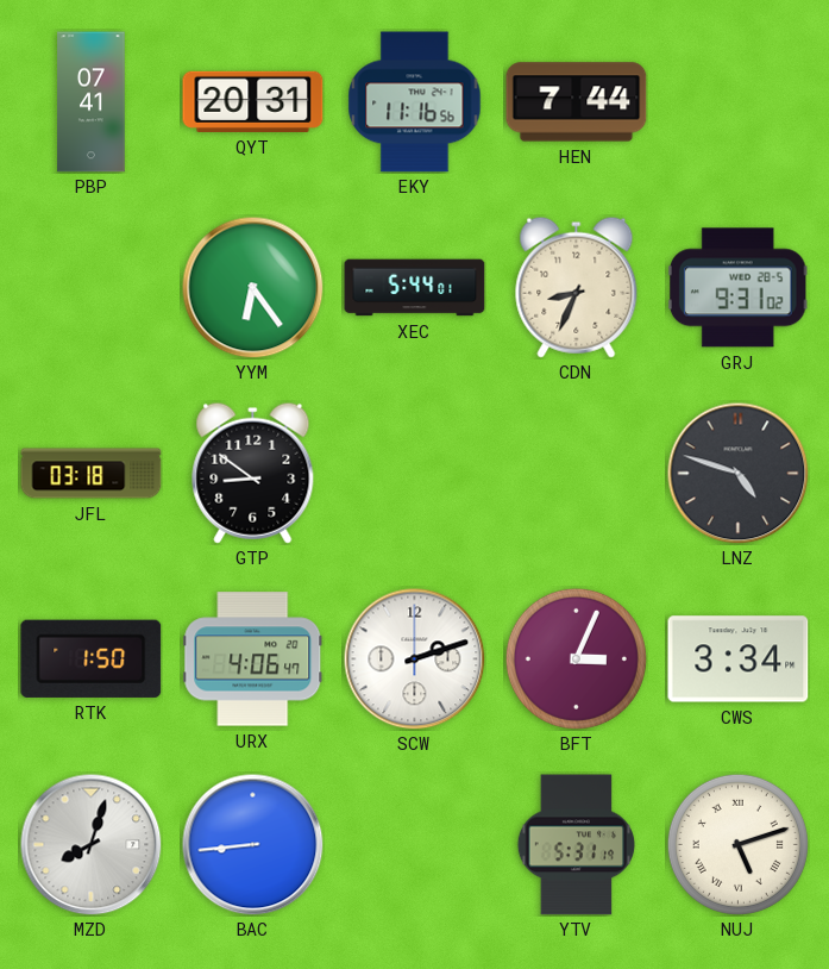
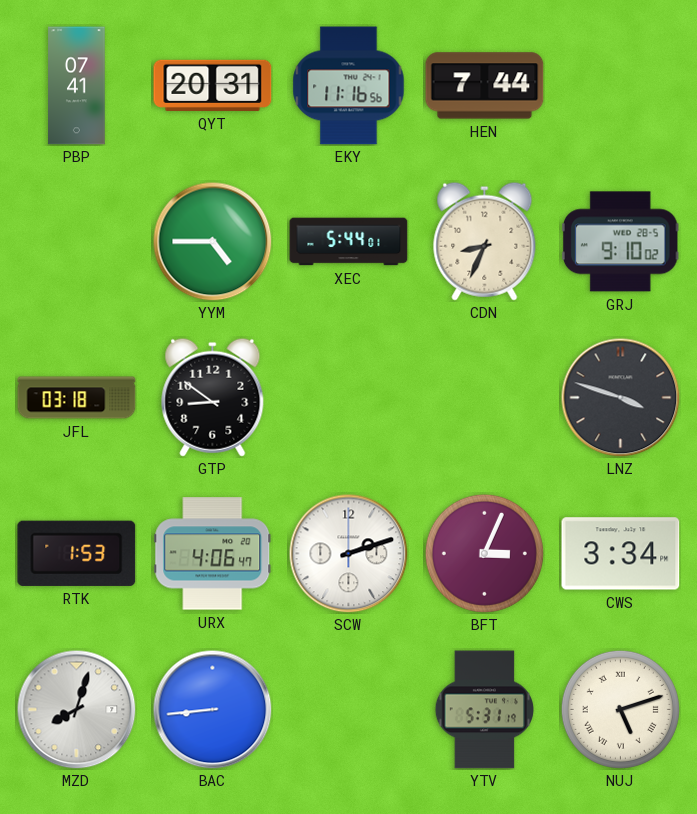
YYM: 6:24 -> 4:45 (213, 242)
GRJ: 9:31 -> 9:10 (620, 242)
LNZ: 4:48 -> 3:48 (621, 398)
RTK: 1:50 -> 1:53 (77, 553)
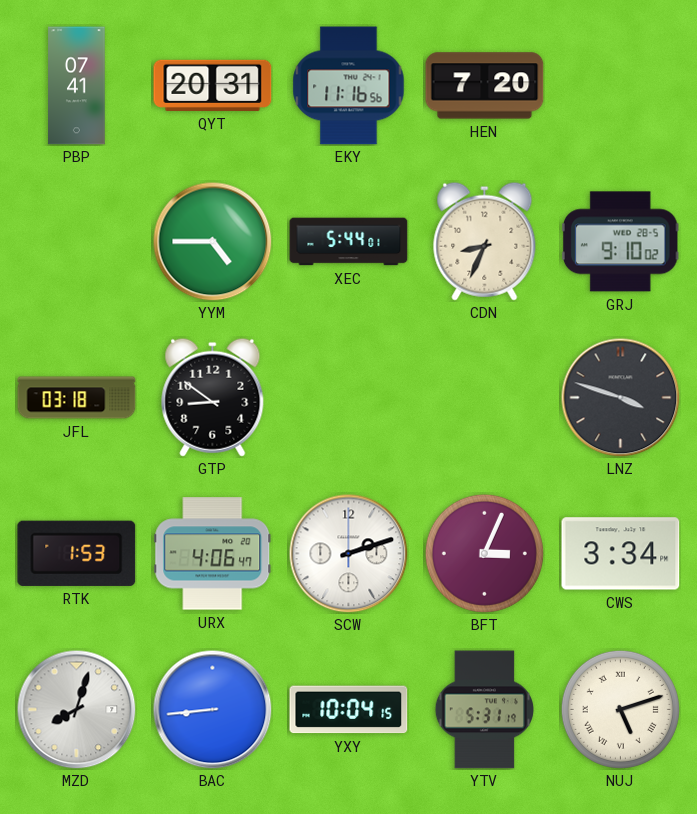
HEN: 7:44 -> 7:20 (485, 86)
YXY: none -> 10:04 (349, 710)
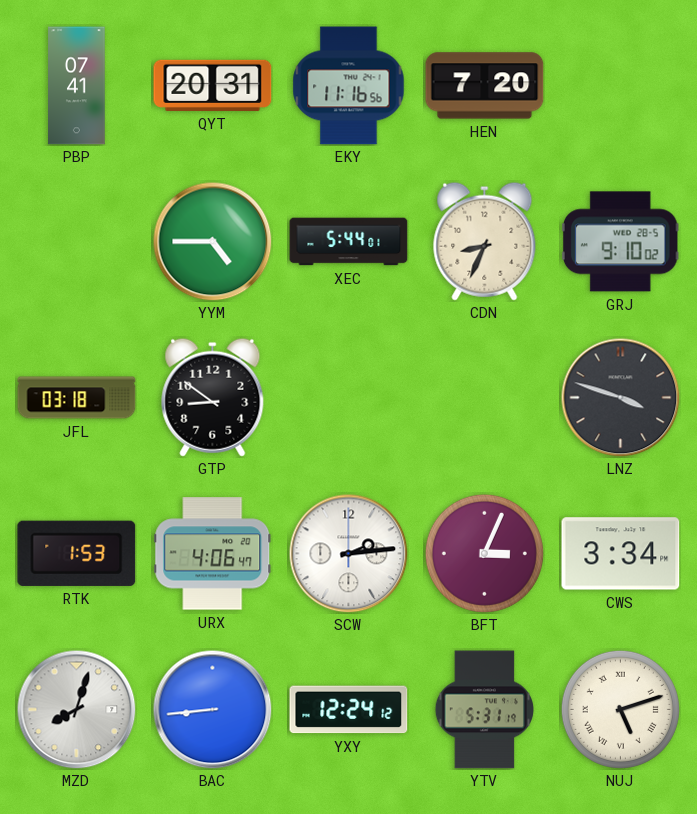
SCW: 2:12 -> 2:14 (349, 554)
YXY: 10:04 -> 12:24 (349, 710)
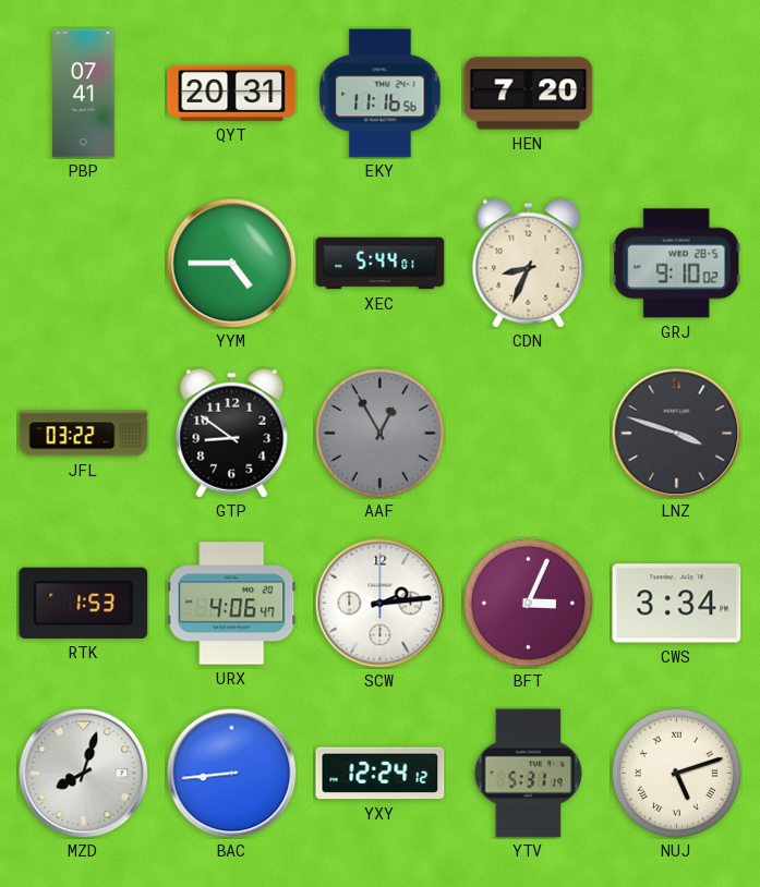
JFL: 03:18 -> 03:22 (84, 434)
AAF: none -> 12:55 (379, 433)
